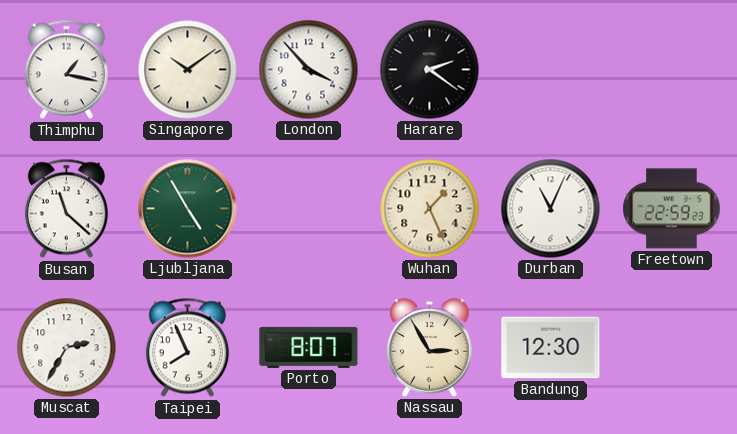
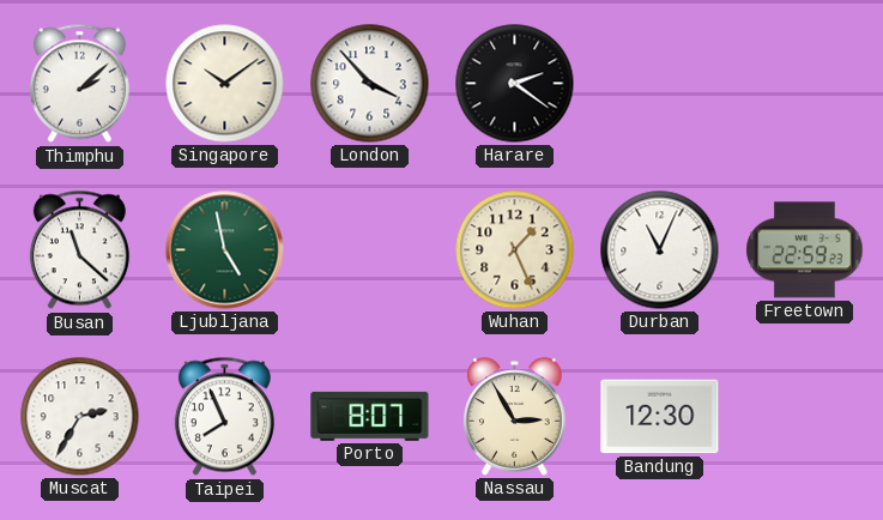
Thimphu: 1:17 -> 2:08 (79, 84)
Ljubljana: 4:55 -> 4:58 (225, 250)
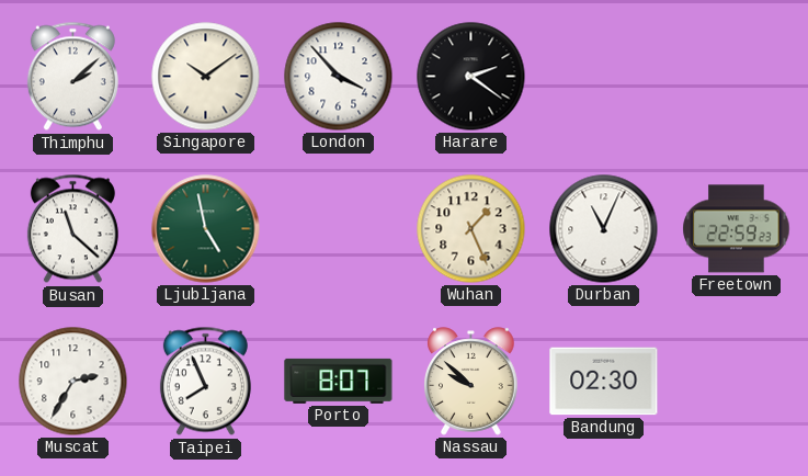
Nassau: 2:55 -> 9:52 (471, 382)
Bandung: 12:30 -> 02:30 (604, 382)
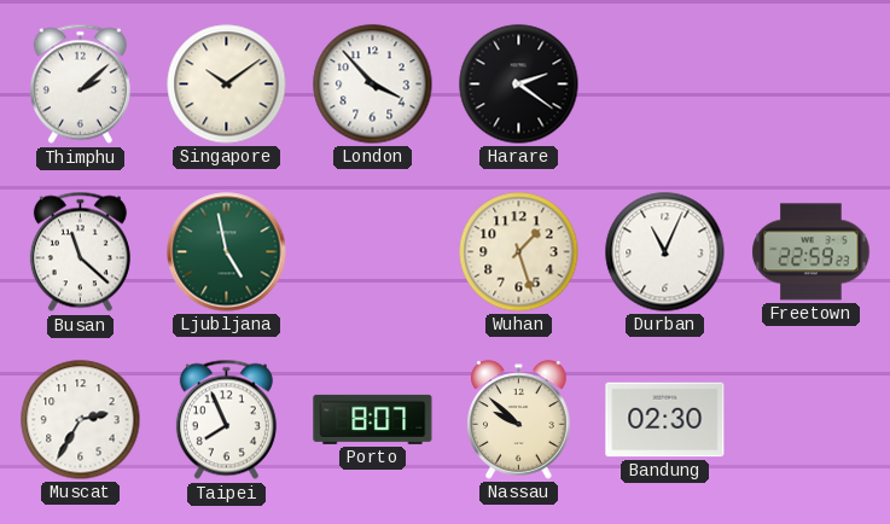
Wuhan: 1:26 -> 1:27 (519, 252)
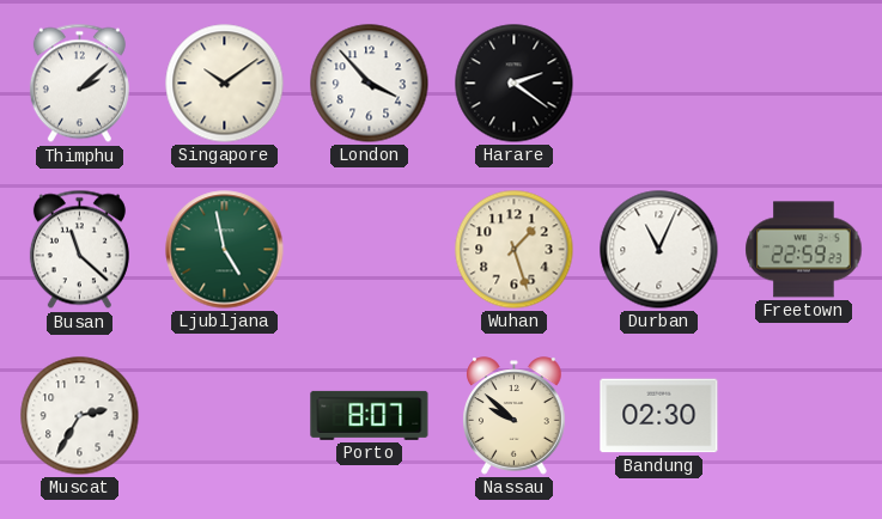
Taipei: 7:56 -> none (226, 420)
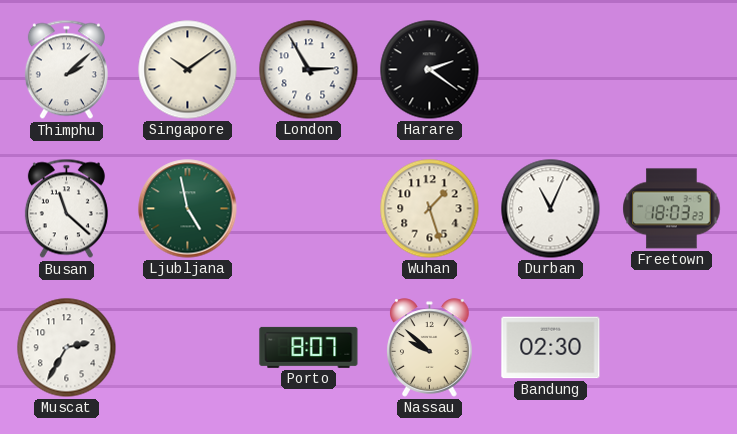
London: 3:53 -> 2:55 (309, 70)
Freetown: 22:59 -> 18:03 (672, 209)
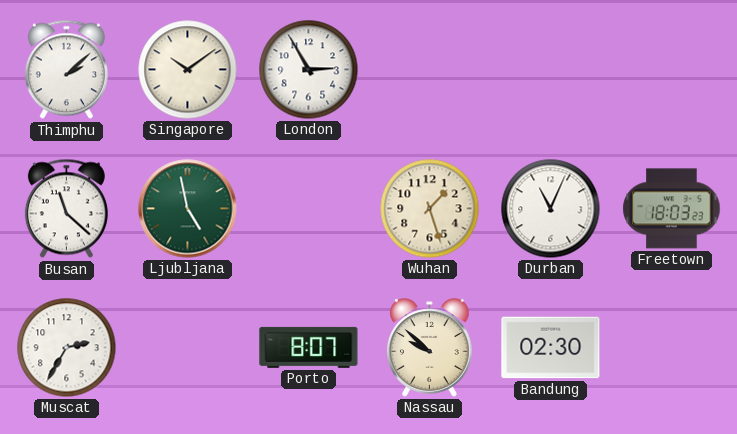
Harare: 2:21 -> none (430, 70)
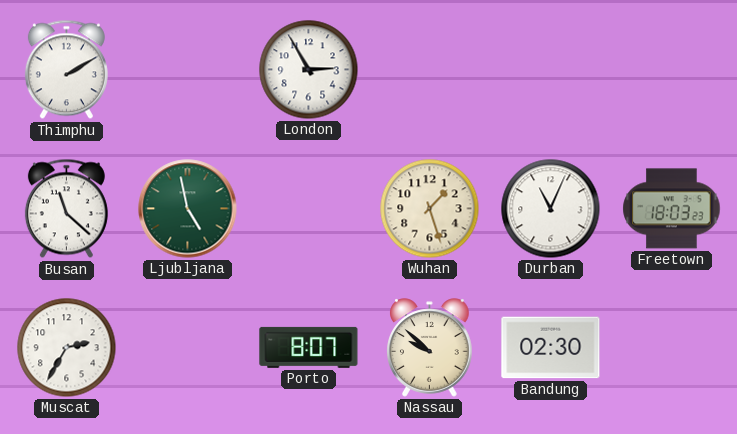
Thimphu: 2:08 -> 2:10 (66, 70)
Singapore: 10:09 -> none (188, 70)
